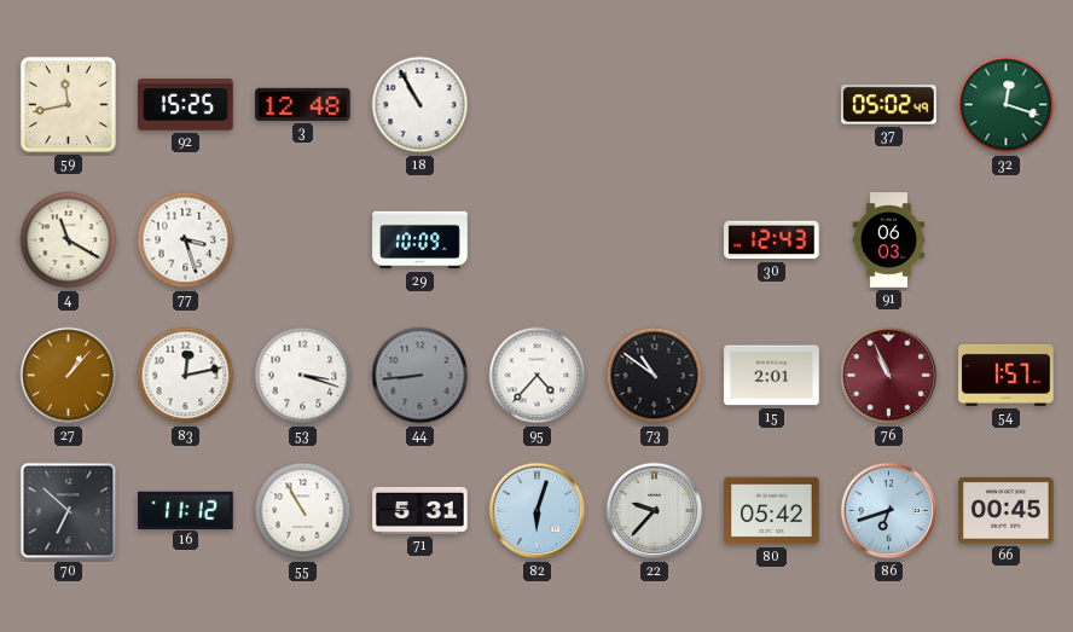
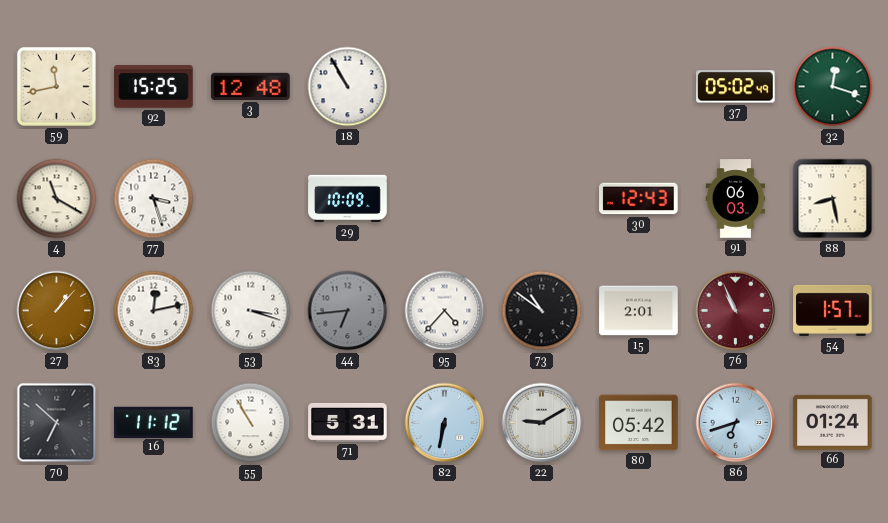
88: none -> 8:28 (833, 199)
44: 8:44 -> 6:44 (348, 311)
82: 6:03 -> 6:32 (445, 423)
22: 9:37 -> 9:10 (542, 423)
66: 00:45 -> 01:24 (833, 422)
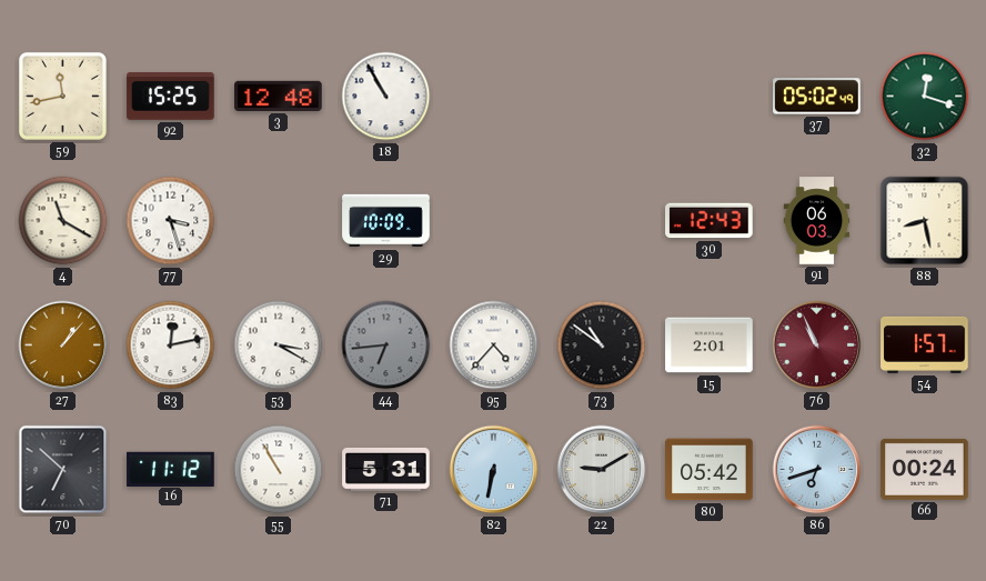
53: 3:18 -> 3:20 (279, 345)
66: 01:24 -> 00:24 (925, 469)
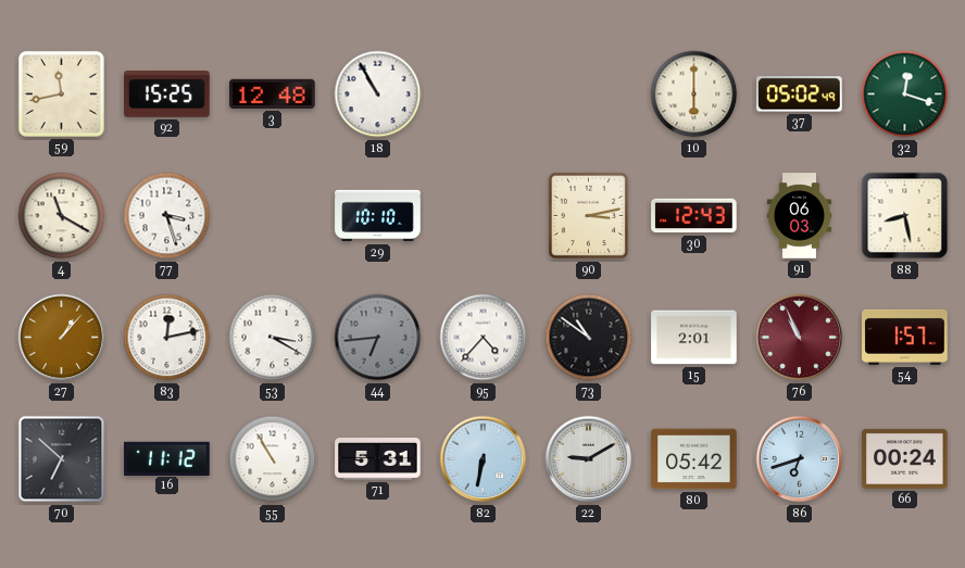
10: none -> 6:00 (694, 94)
29: 10:09 -> 10:10 (378, 216)
90: none -> 3:13 (589, 216)
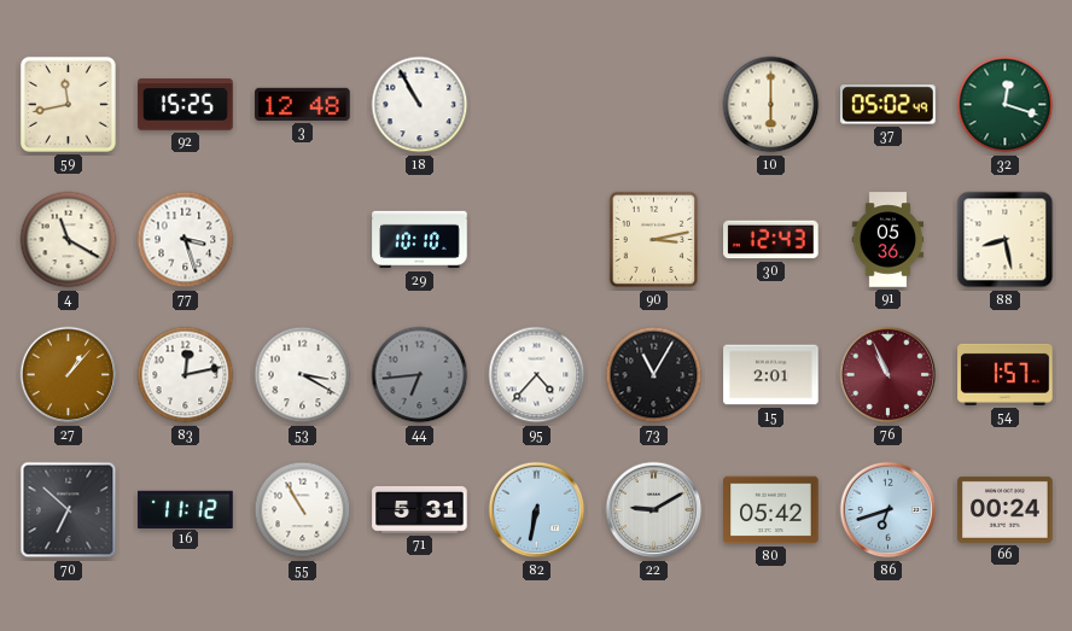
91: 06:03 -> 05:36 (889, 240)
73: 10:51 -> 11:05 (654, 375)
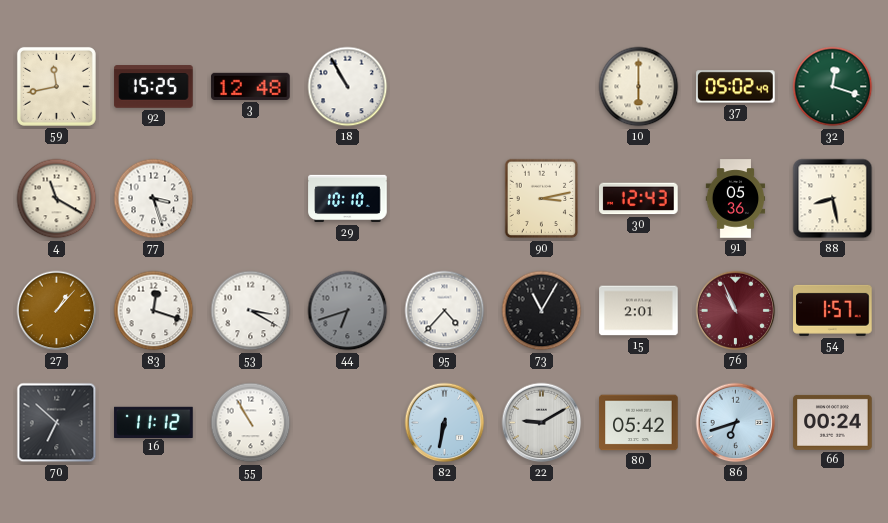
83: 12:13 -> 12:18 (154, 311)
44: 6:44 -> 6:42 (348, 311)
71: 5:31 -> none (420, 509)
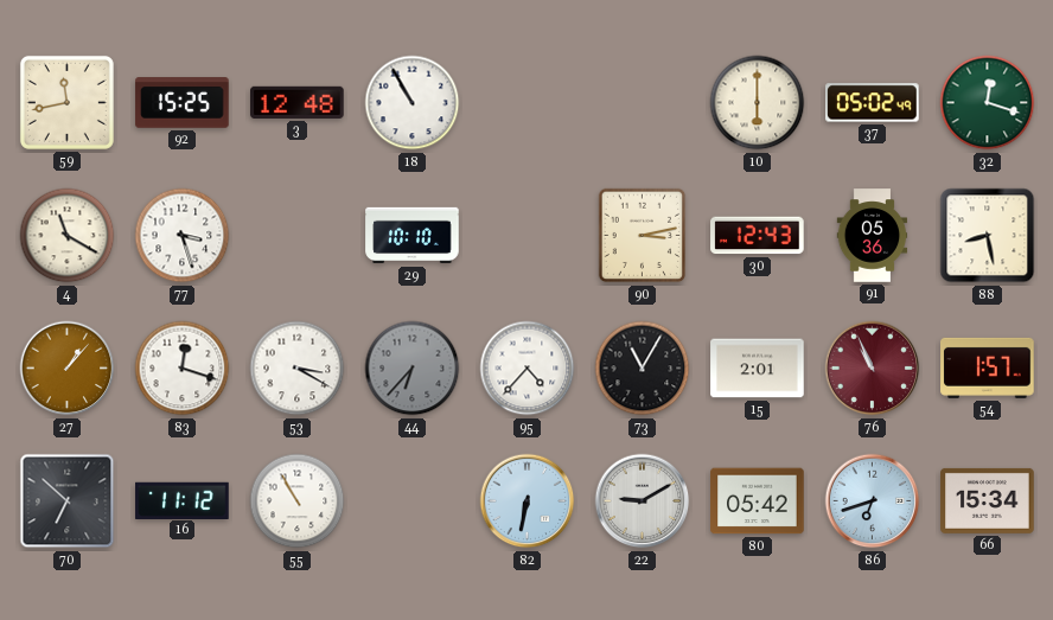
44: 6:42 -> 6:37 (413, 369)
66: 00:24 -> 15:34 (988, 500)
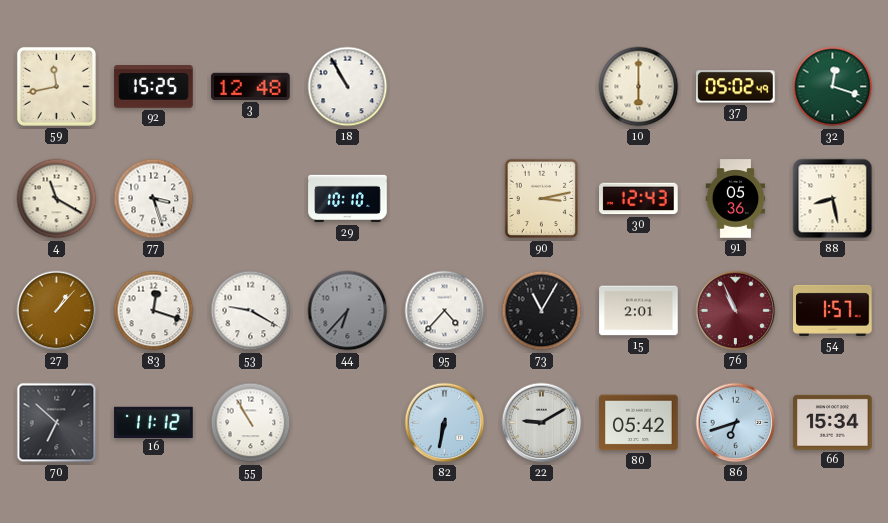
53: 3:20 -> 9:20 (251, 311)
